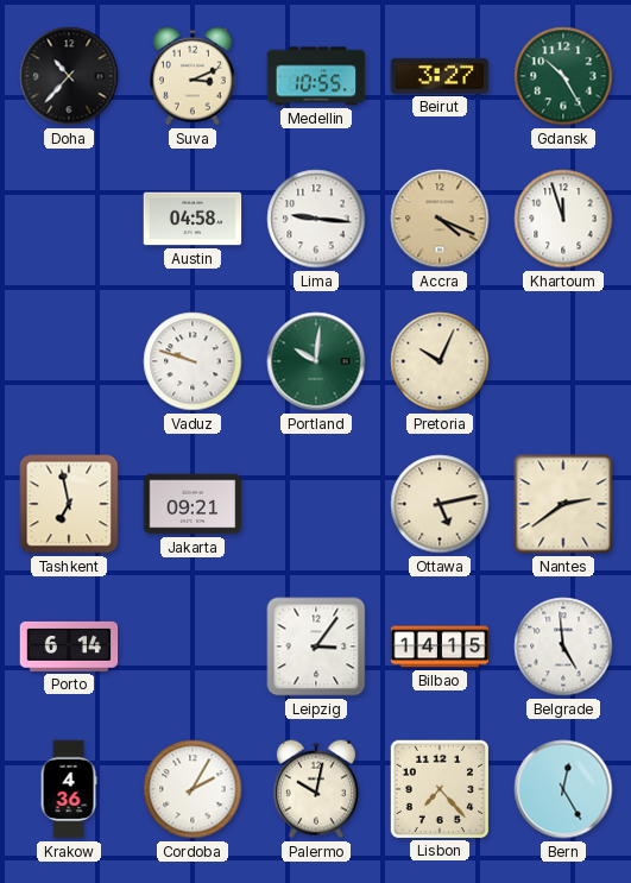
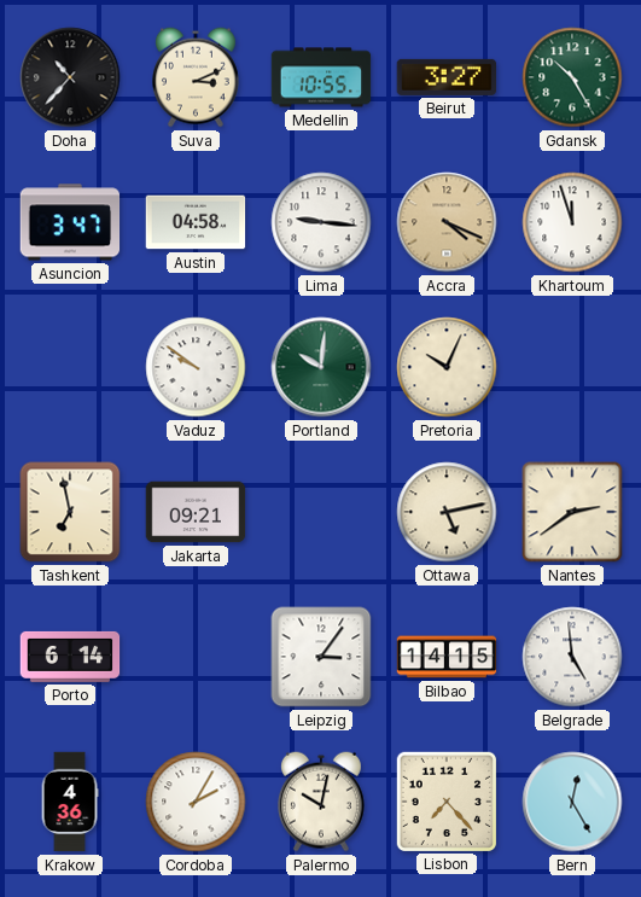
Asuncion: none -> 3:47 (70, 222)
Vaduz: 9:48 -> 9:51 (196, 367)
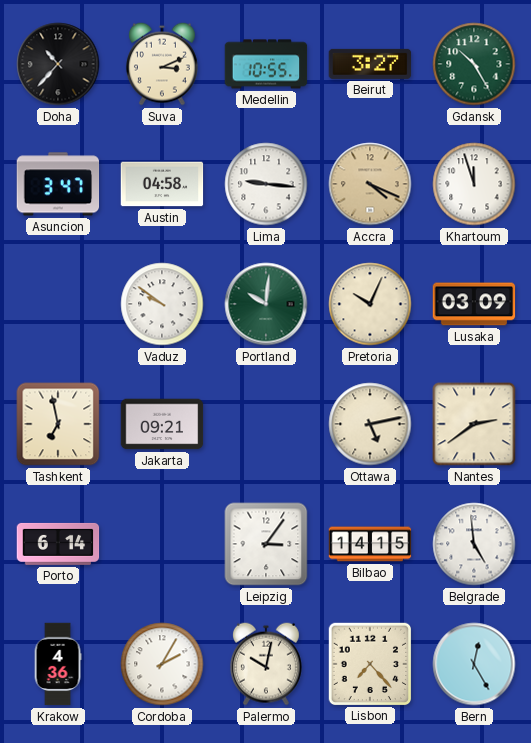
Lusaka: none -> 03:09 (474, 304)
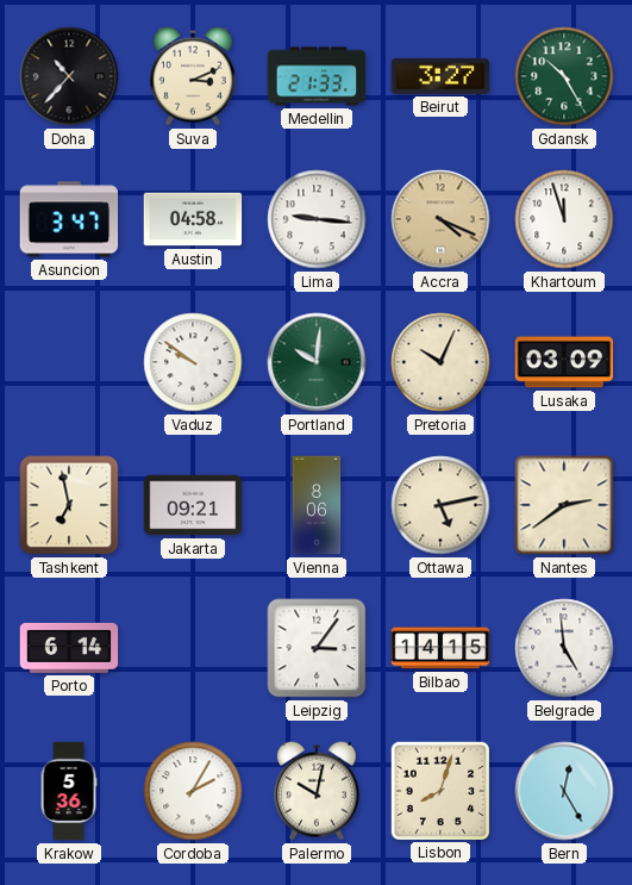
Medellin: 10:55 -> 21:33 (317, 76)
Vienna: none -> 8:06 (317, 505)
Krakow: 4:36 -> 5:36 (69, 791)
Lisbon: 7:23 -> 8:03 (439, 790)
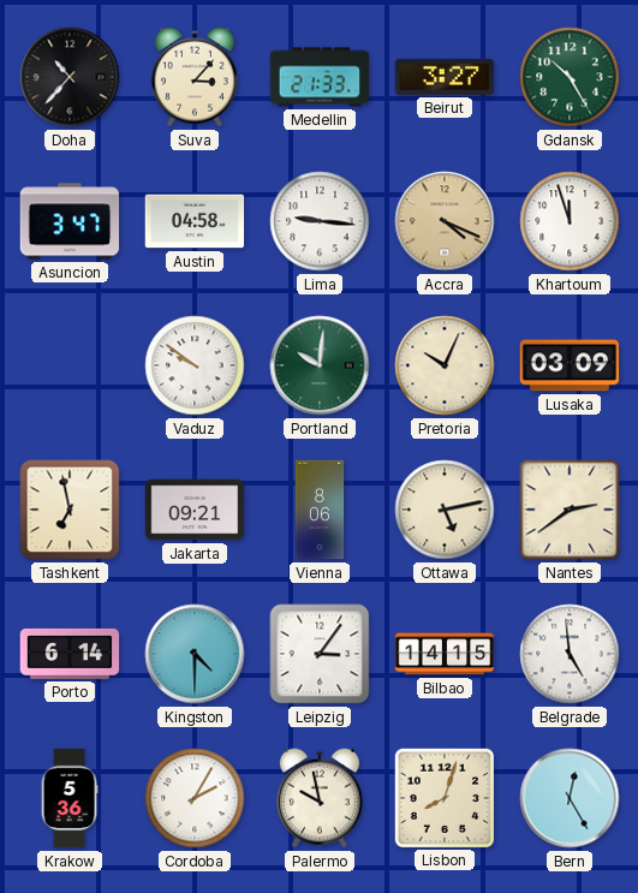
Suva: 3:11 -> 3:07 (195, 77)
Kingston: none -> 4:30 (195, 654)
Palermo: 10:02 -> 9:58 (320, 798)
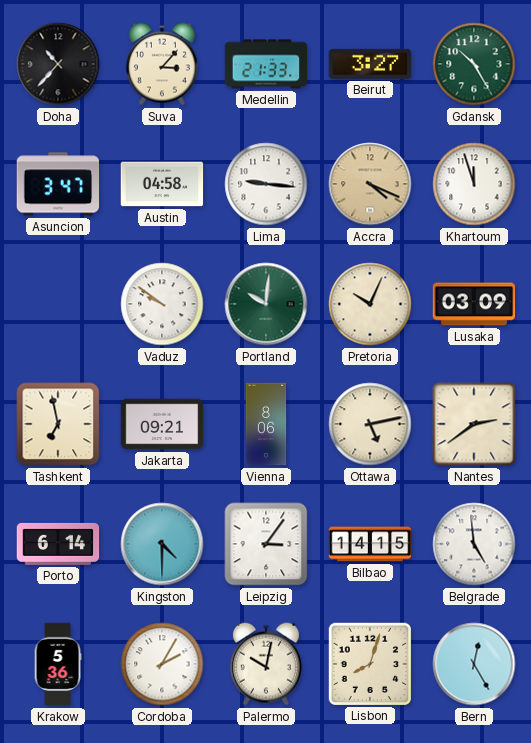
Palermo: 9:58 -> 10:02 (266, 664)
